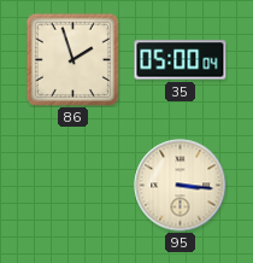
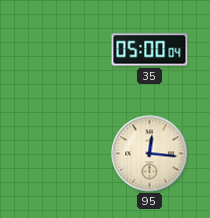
86: 1:57 -> none (72, 59)
95: 3:16 -> 12:16 (150, 154)
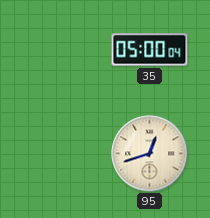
95: 12:16 -> 12:42 (150, 154)
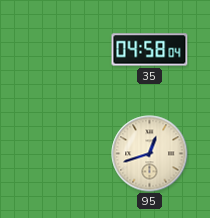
35: 05:00 -> 04:58 (150, 50)
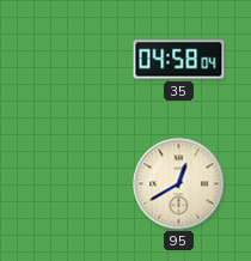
95: 12:42 -> 12:40 (179, 184)
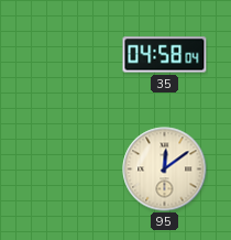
95: 12:40 -> 12:09 (165, 170)
